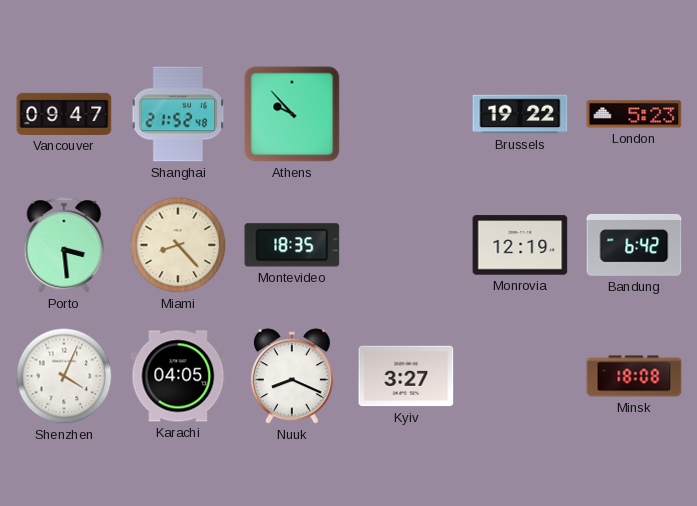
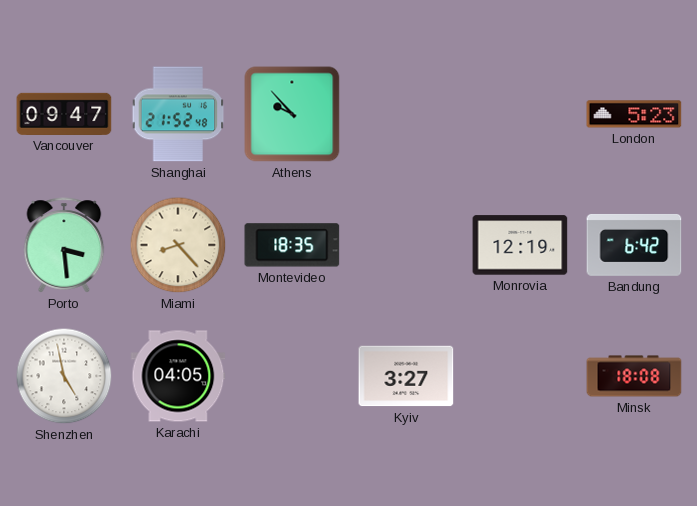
Brussels: 19:22 -> none (520, 114)
Shenzhen: 4:04 -> 4:58 (64, 376)
Nuuk: 8:19 -> none (292, 377)
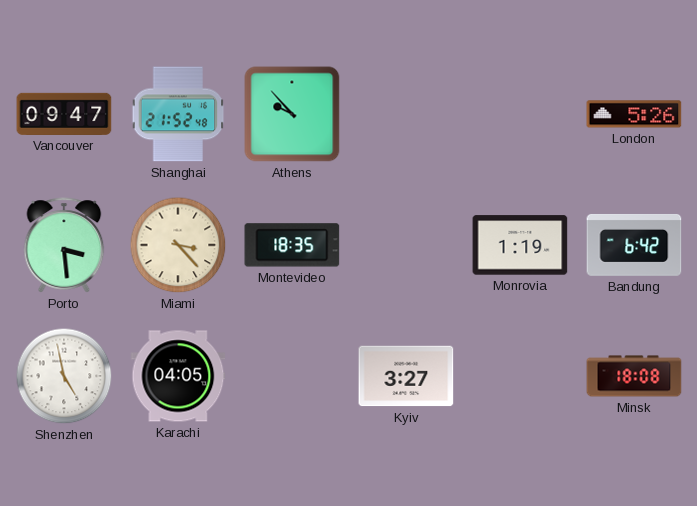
London: 5:23 -> 5:26 (634, 114)
Miami: 8:23 -> 3:23 (178, 245)
Monrovia: 12:19 -> 1:19 (520, 245)
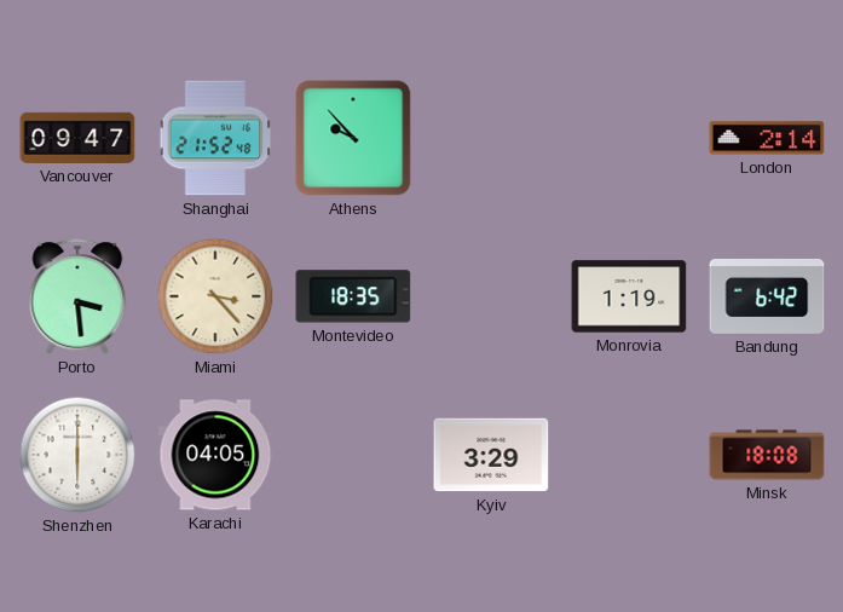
London: 5:26 -> 2:14 (767, 138)
Shenzhen: 4:58 -> 6:00 (77, 455)
Kyiv: 3:27 -> 3:29 (491, 455)
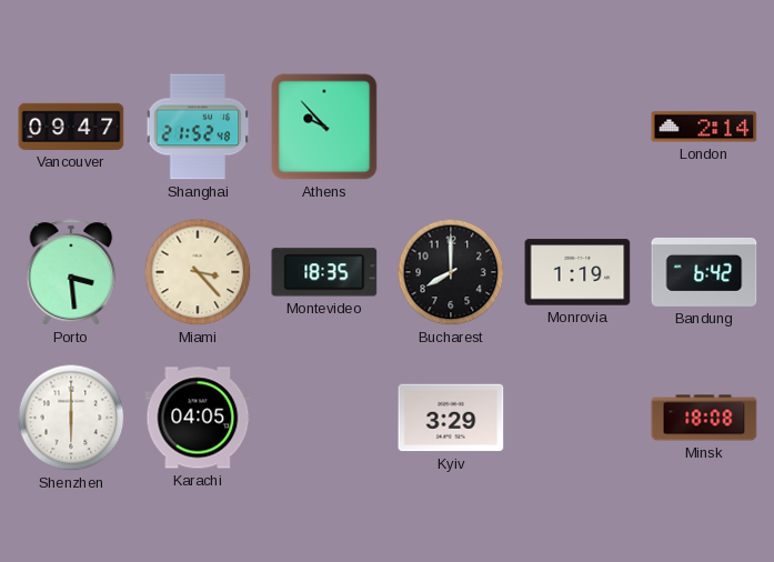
Bucharest: none -> 8:00 (451, 272)
